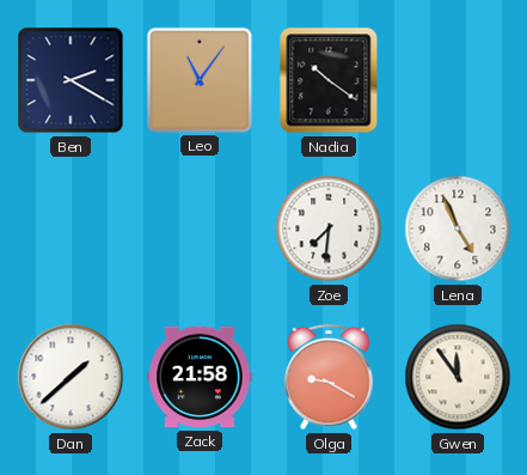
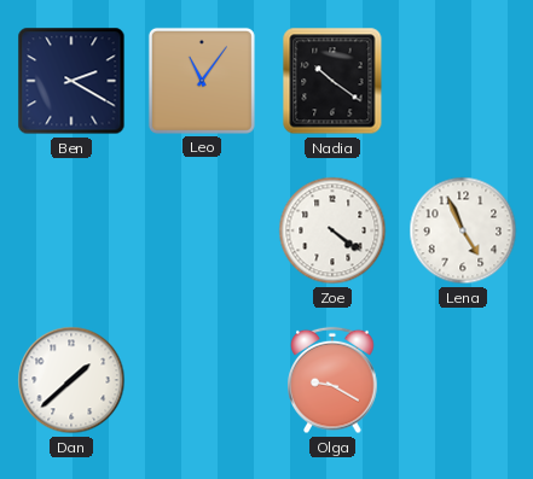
Zoe: 7:31 -> 4:21 (332, 230)
Zack: 21:58 -> none (200, 377)
Gwen: 11:54 -> none (458, 377)
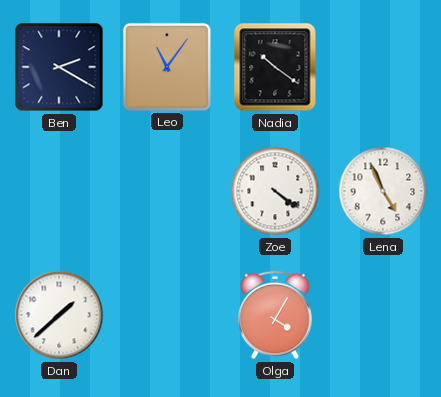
Olga: 9:20 -> 4:05 (275, 315)
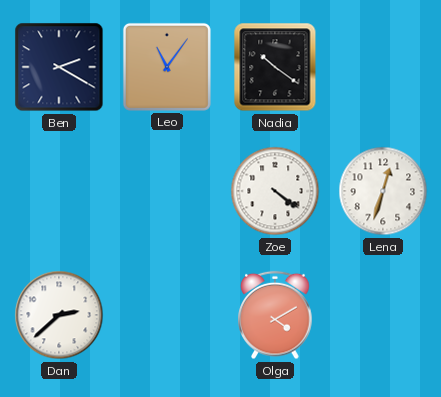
Lena: 4:56 -> 12:33 (383, 191)
Dan: 1:38 -> 2:38 (59, 315)
Olga: 4:05 -> 4:10 (275, 315)
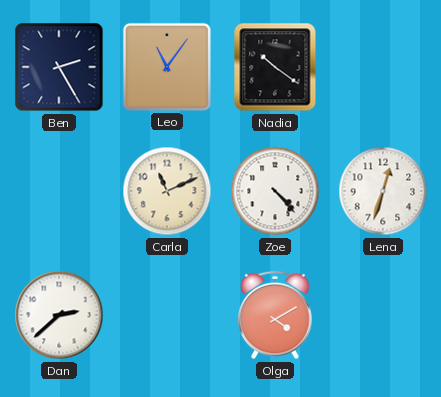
Ben: 2:20 -> 2:25 (59, 67)
Carla: none -> 11:11 (167, 191)
Zoe: 4:21 -> 4:23 (275, 191)
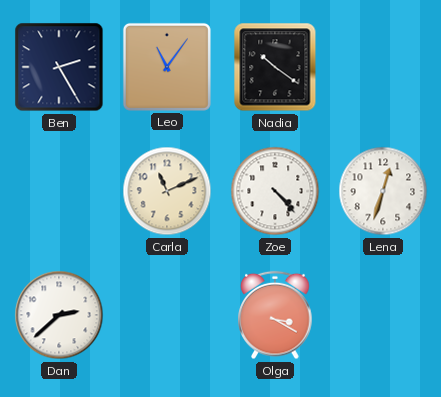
Olga: 4:10 -> 3:20 (275, 315)
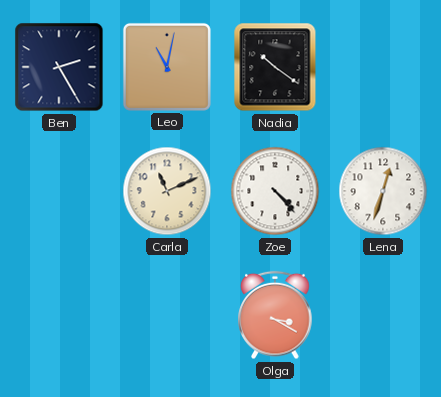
Leo: 11:06 -> 11:02 (167, 67)
Dan: 2:38 -> none (59, 315)
